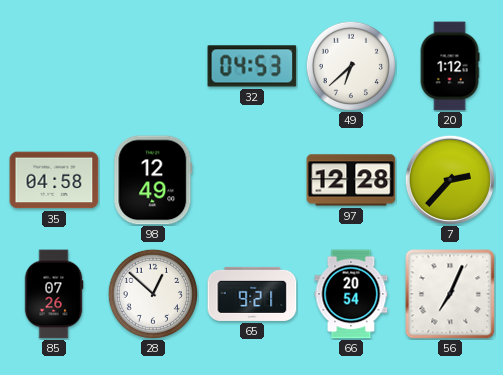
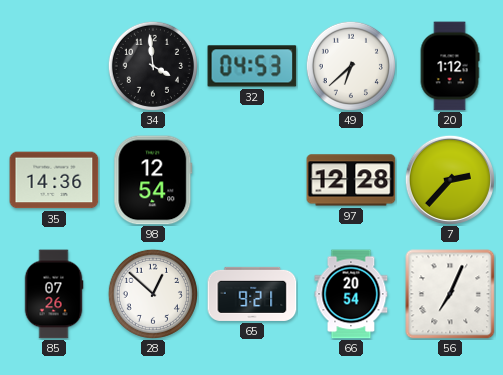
34: none -> 3:59 (153, 66)
35: 04:58 -> 14:36 (54, 180)
98: 12:49 -> 12:54 (153, 180)
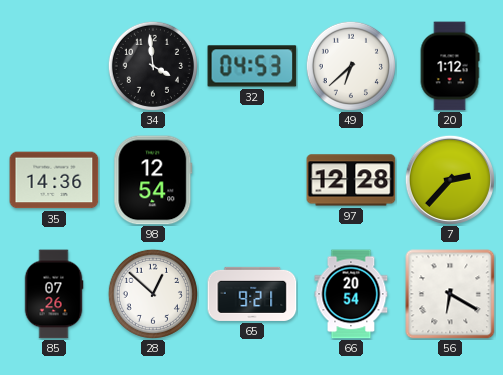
56: 7:04 -> 6:20 (450, 294)
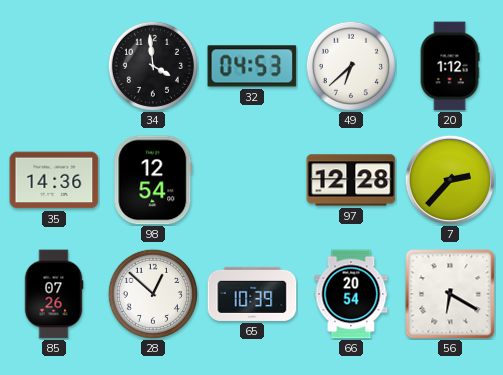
65: 9:21 -> 10:39 (252, 294)
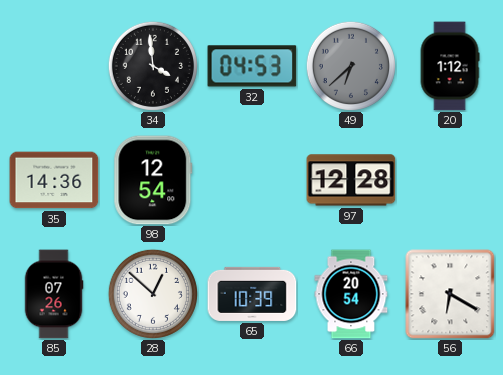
49 dial: white -> grey (351, 66)
7: 2:37 -> none (450, 180)
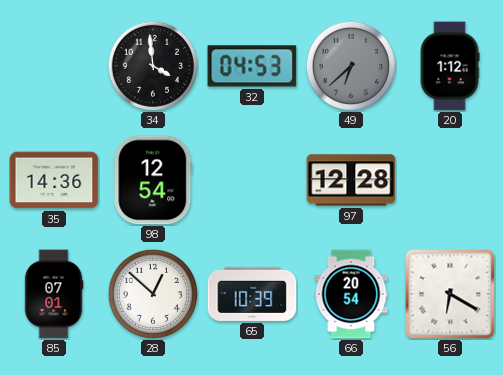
85: 07:26 -> 07:01 (54, 294)
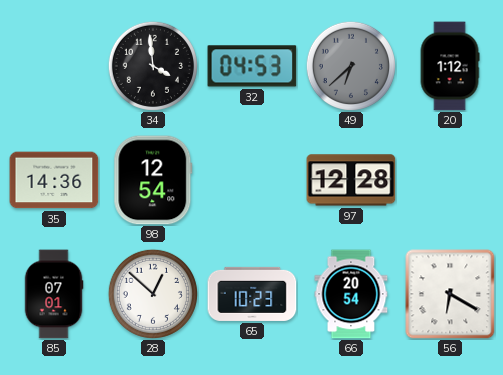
65: 10:39 -> 10:23 (252, 294)
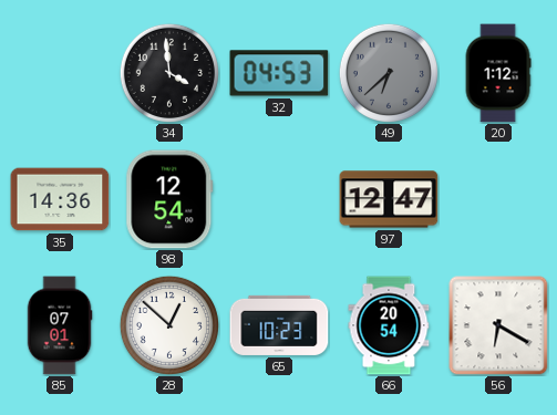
97: 12:28 -> 12:47 (389, 199)
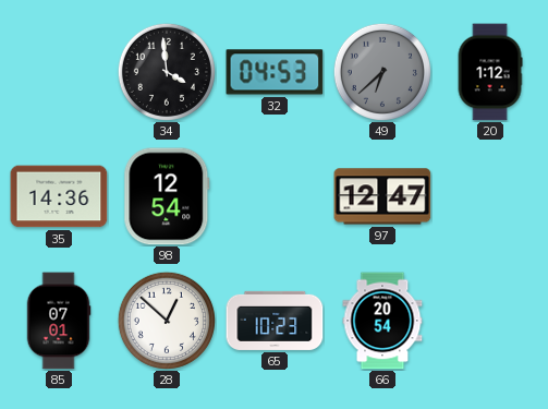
56: 6:20 -> none (498, 325)
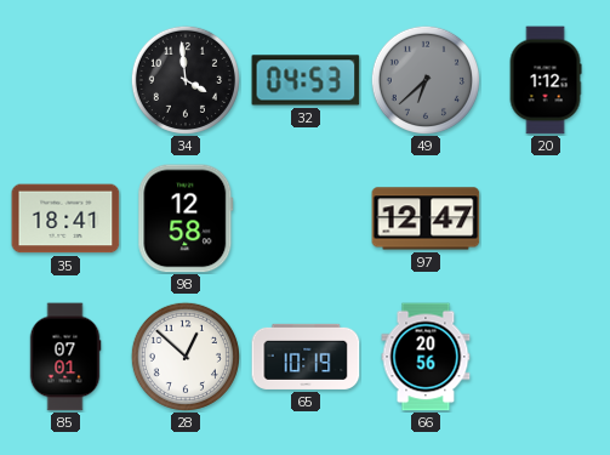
35: 14:36 -> 18:41 (65, 218)
98: 12:54 -> 12:58 (186, 218)
65: 10:23 -> 10:19 (306, 357)
66: 20:54 -> 20:56 (426, 357)
